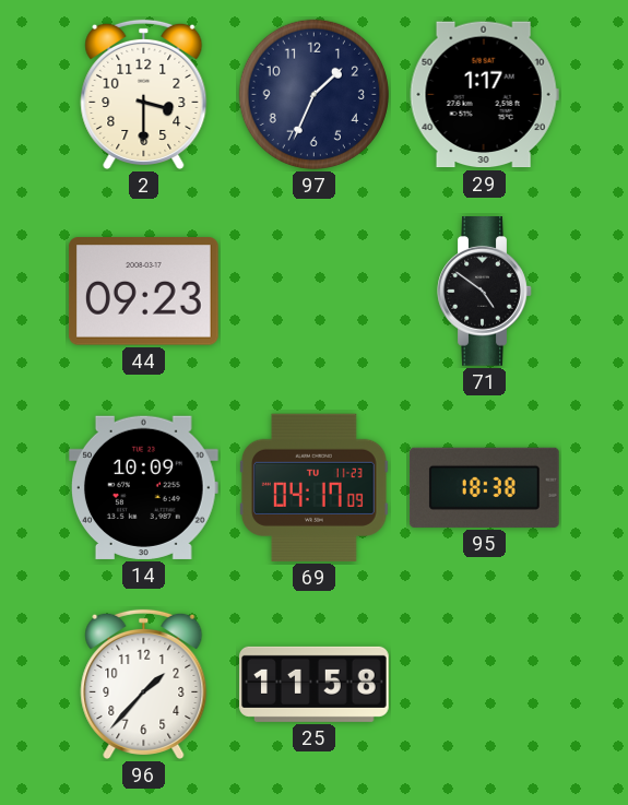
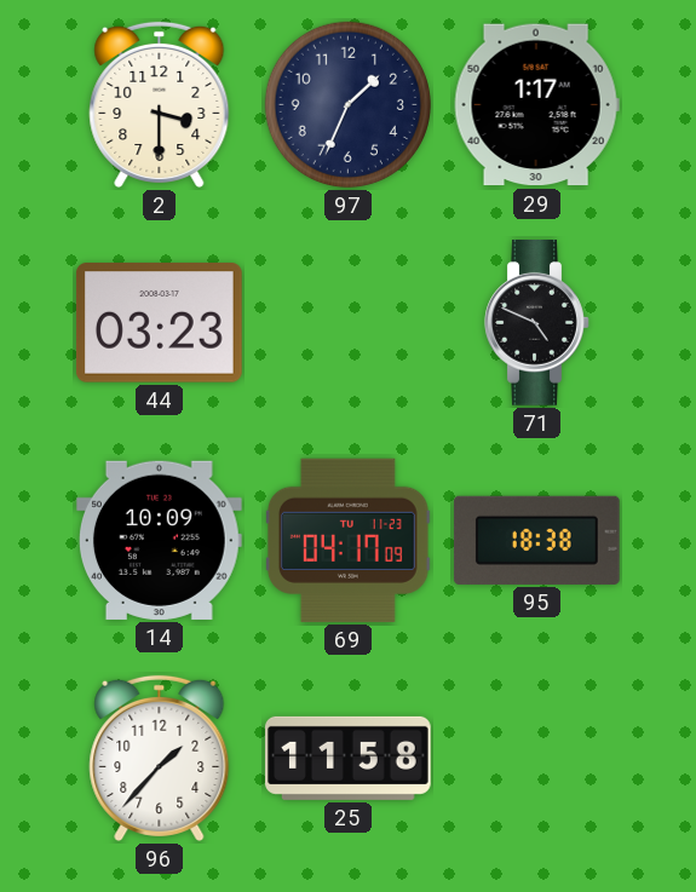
44: 09:23 -> 03:23 (159, 323)
71: 4:51 -> 4:49 (537, 323)
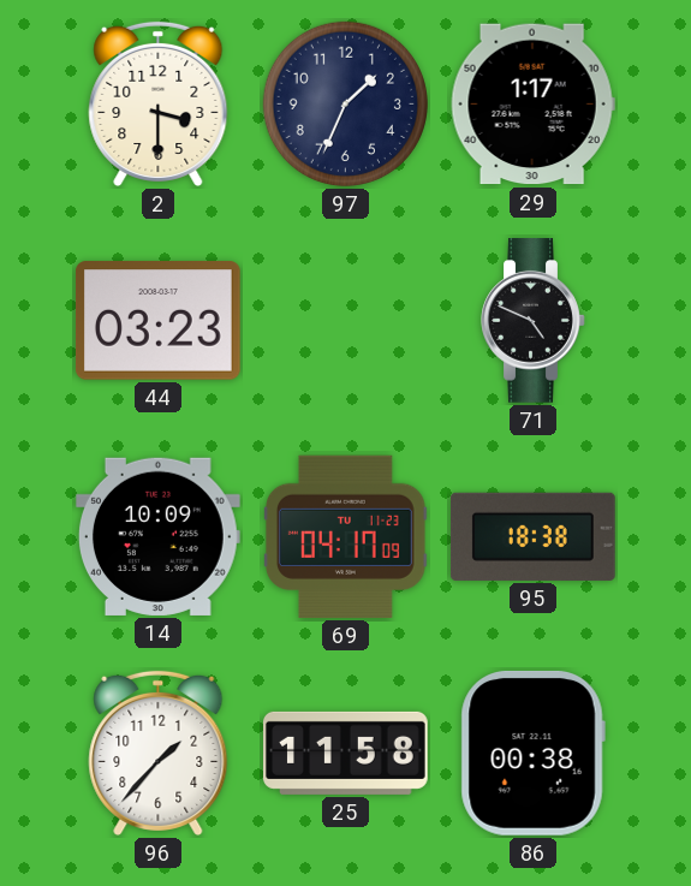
86: none -> 00:38 (532, 753)
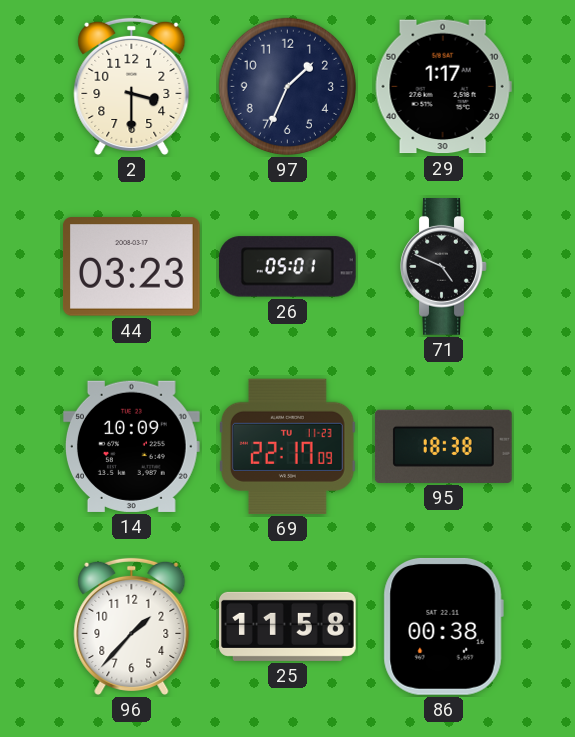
26: none -> 05:01 (287, 267)
69: 04:17 -> 22:17 (288, 446)
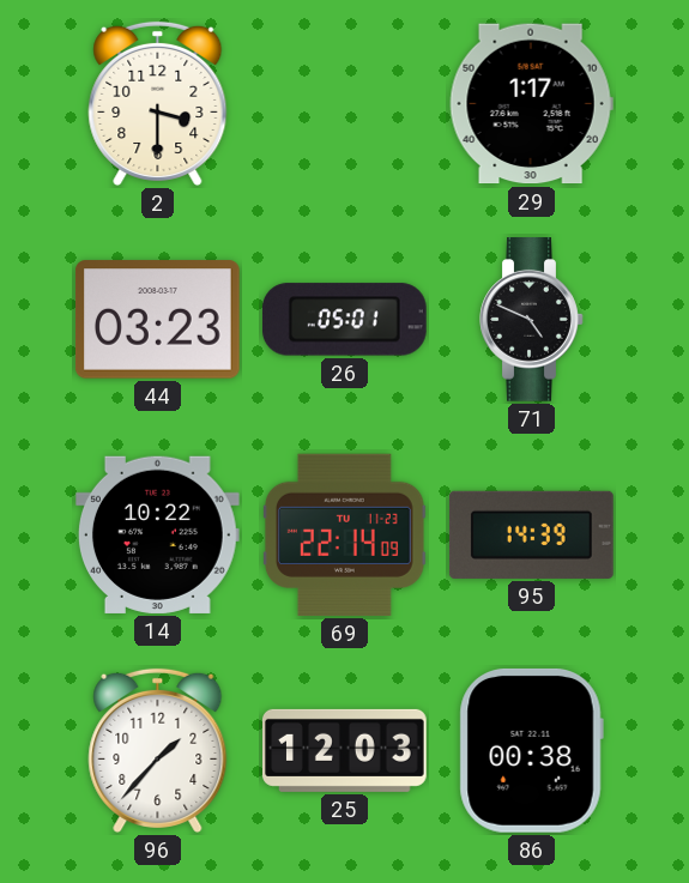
97: 1:34 -> none (287, 86)
14: 10:09 -> 10:22 (157, 534)
69: 22:17 -> 22:14 (345, 534)
95: 18:38 -> 14:39 (531, 534)
25: 11:58 -> 12:03 (345, 750)
